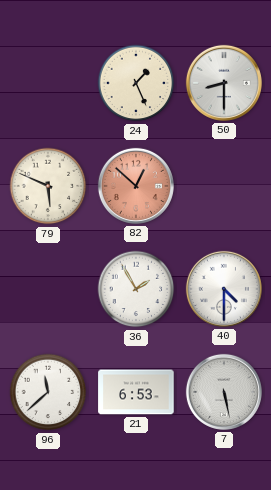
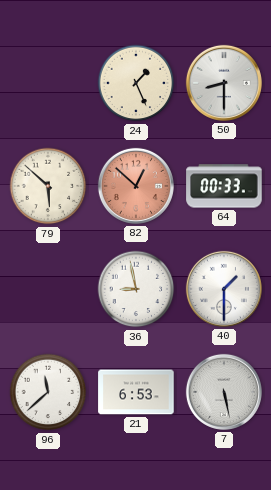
79: 5:49 -> 5:52 (48, 186)
64: none -> 00:33 (224, 186)
36: 1:55 -> 8:58 (136, 289)
40: 4:30 -> 1:30 (224, 289)
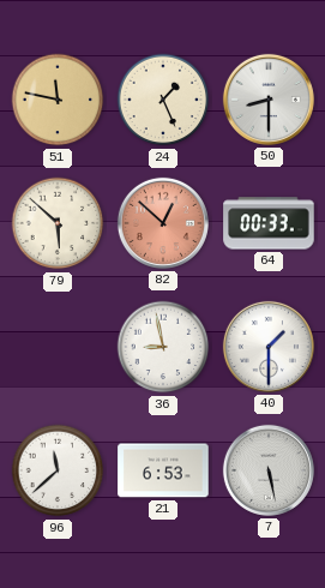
51: none -> 11:47 (58, 100)
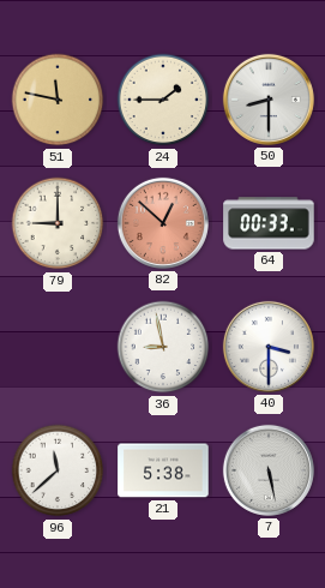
24: 1:26 -> 1:45 (163, 100)
79: 5:52 -> 9:00 (58, 223)
40: 1:30 -> 3:30 (269, 347)
21: 6:53 -> 5:38 (163, 470)
